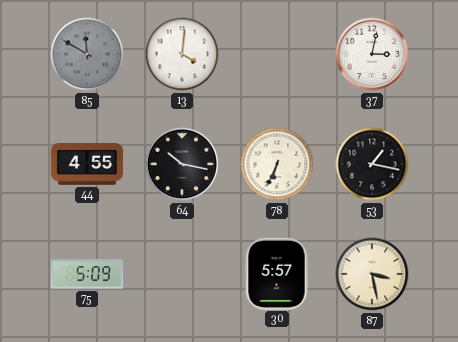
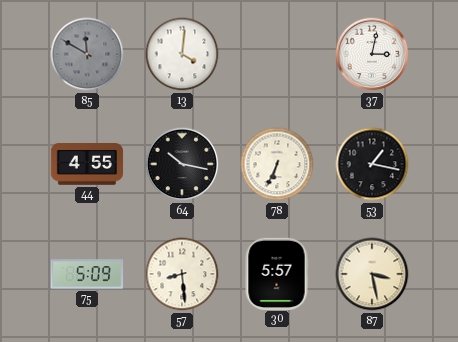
57: none -> 8:29 (182, 274)
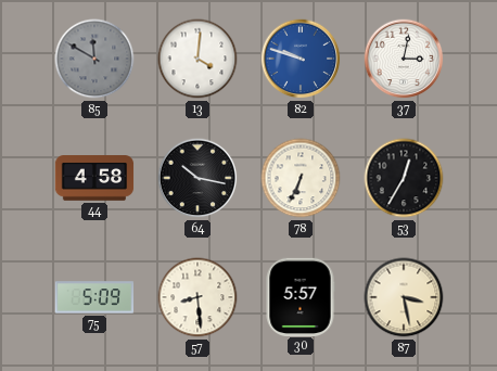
82: none -> 9:48 (301, 59)
44: 4:55 -> 4:58 (94, 178)
53: 1:17 -> 12:35 (404, 178)
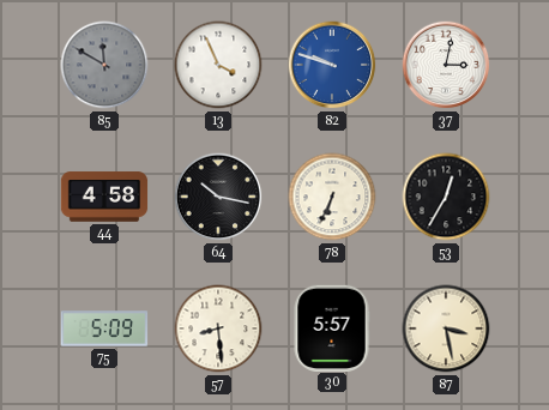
13: 4:01 -> 3:56 (218, 65)
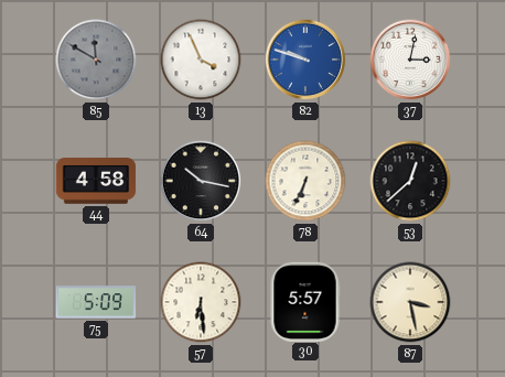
53: 12:35 -> 12:38 (410, 181)
57: 8:29 -> 6:29 (201, 302)
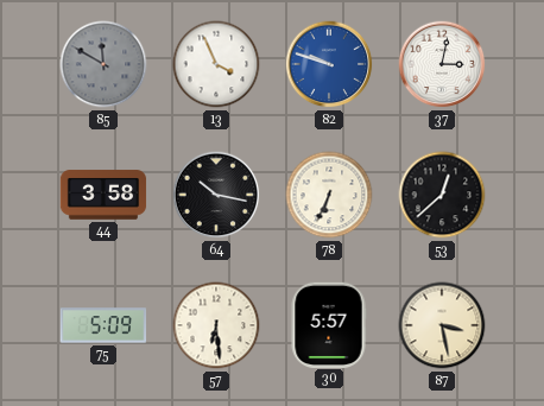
44: 4:58 -> 3:58 (103, 195)
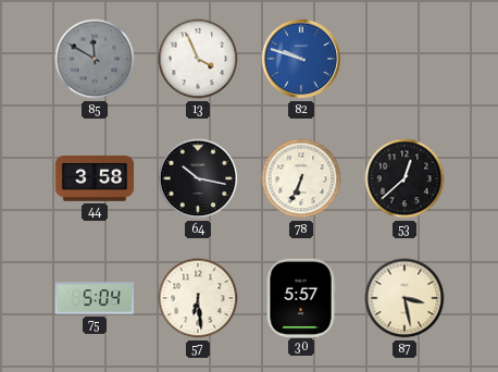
37: 3:02 -> none (442, 64)
75: 5:09 -> 5:04 (95, 298)
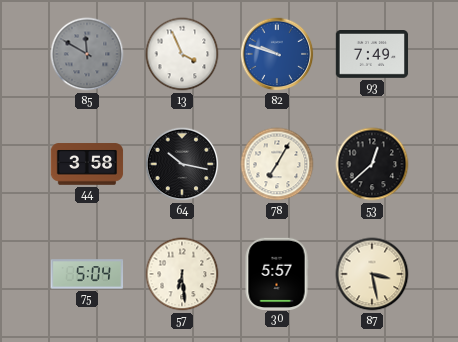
93: none -> 7:49 (372, 55)
78: 6:34 -> 7:05 (277, 164)
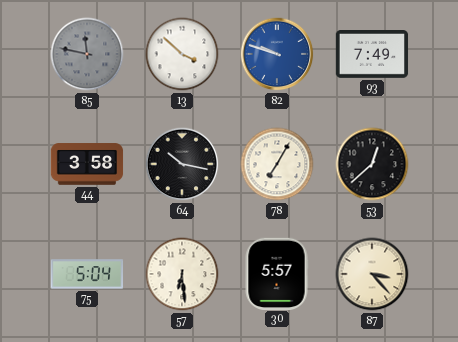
85: 11:50 -> 11:47 (87, 54)
13: 3:56 -> 3:52 (182, 54)
87: 3:28 -> 3:23 (372, 274)
